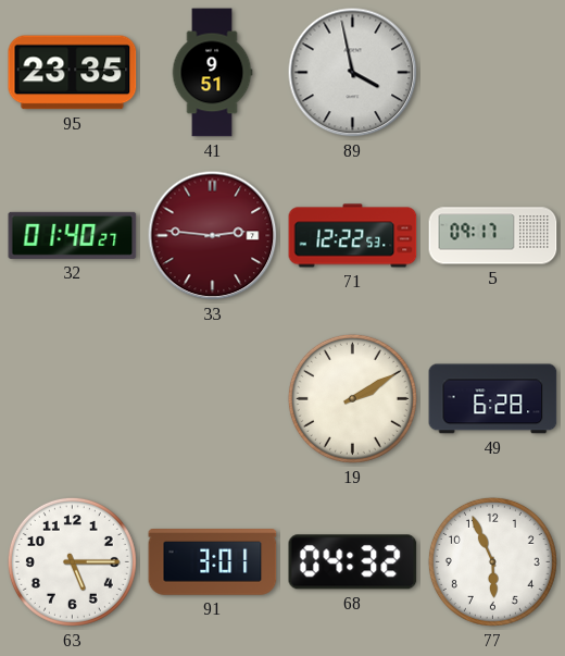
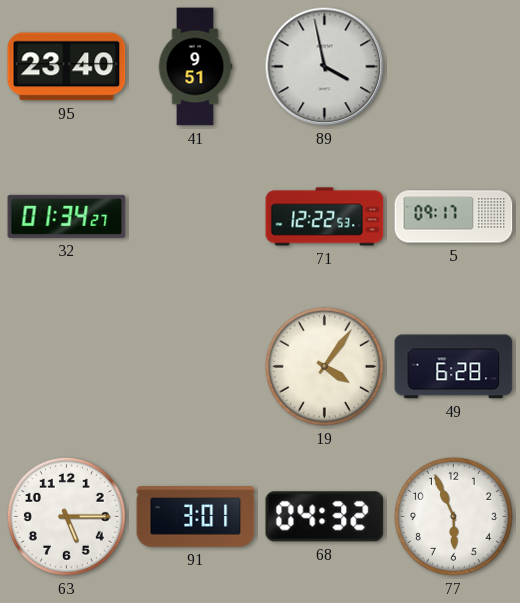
95: 23:35 -> 23:40 (67, 67)
32: 01:40 -> 01:34 (67, 216)
33: 2:46 -> none (213, 236)
19: 2:10 -> 4:06 (324, 366)
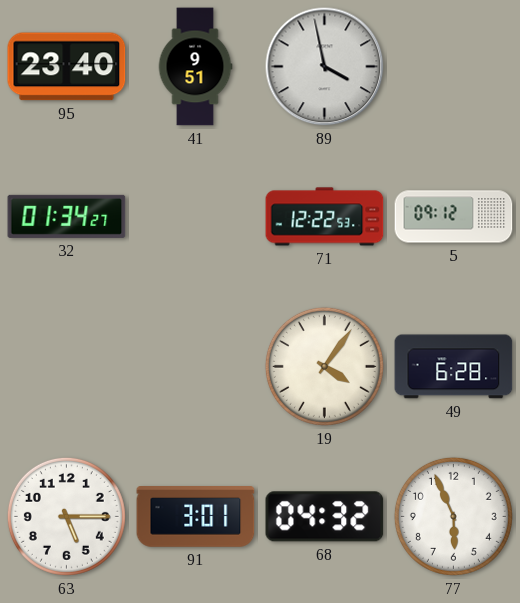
5: 09:17 -> 09:12 (454, 217)
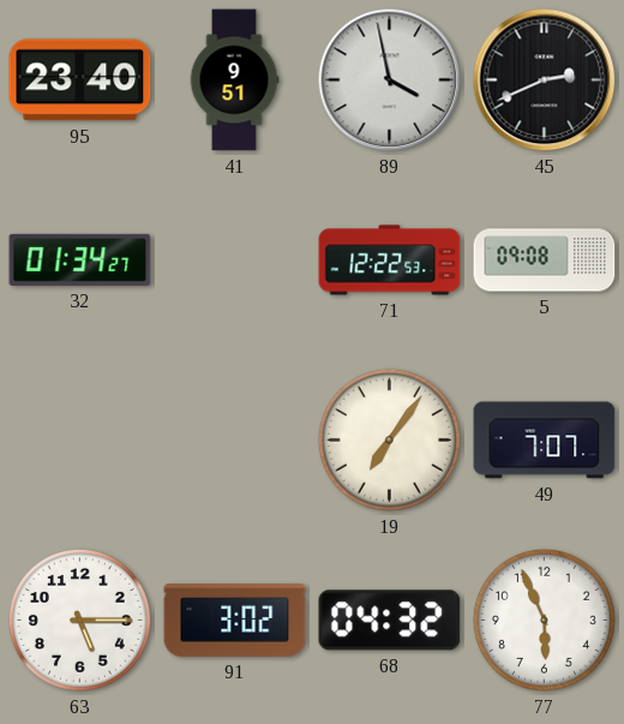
45: none -> 2:41 (545, 80)
5: 09:12 -> 09:08 (545, 261)
19: 4:06 -> 7:06 (389, 439)
49: 6:28 -> 7:07 (545, 441)
91: 3:01 -> 3:02 (235, 621)
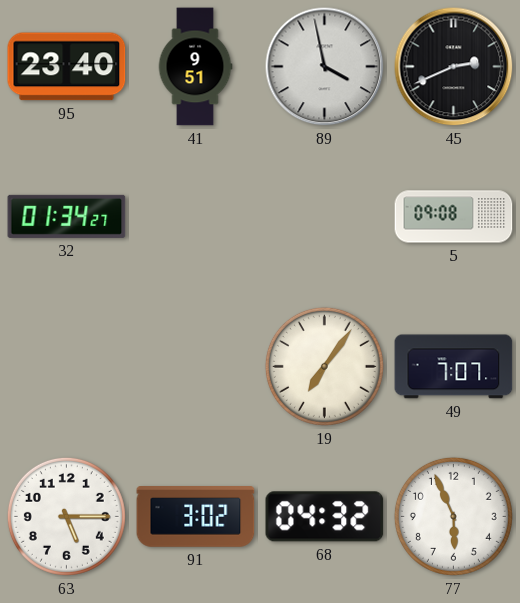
71: 12:22 -> none (390, 261)
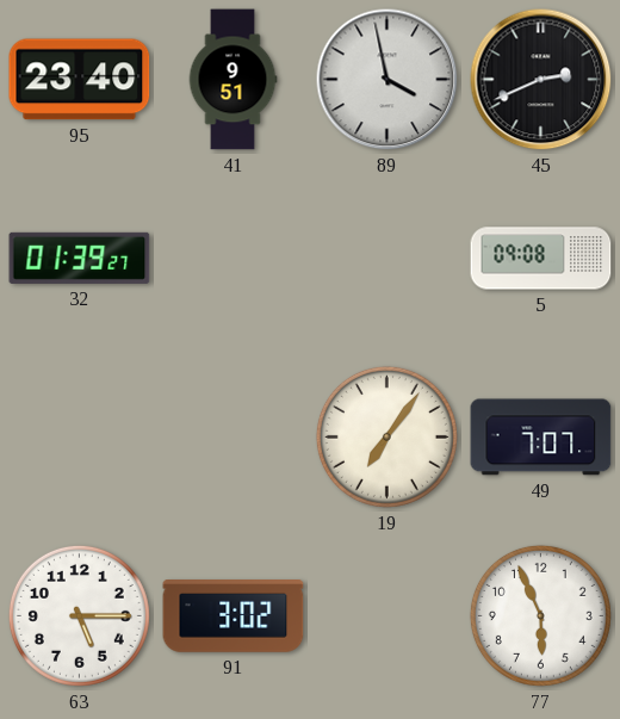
32: 01:34 -> 01:39 (80, 258)
68: 04:32 -> none (325, 517)
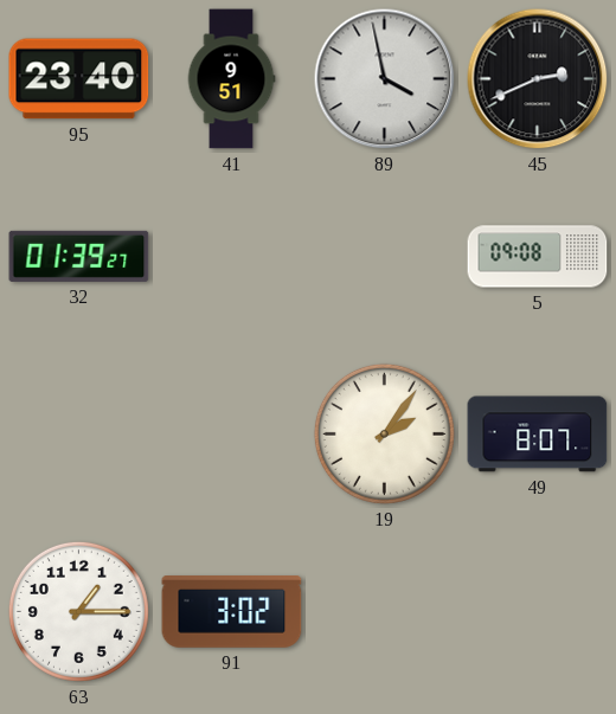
19: 7:06 -> 2:06 (384, 433)
49: 7:07 -> 8:07 (538, 435)
63: 5:15 -> 1:15 (78, 611)
77: 5:56 -> none (540, 615)
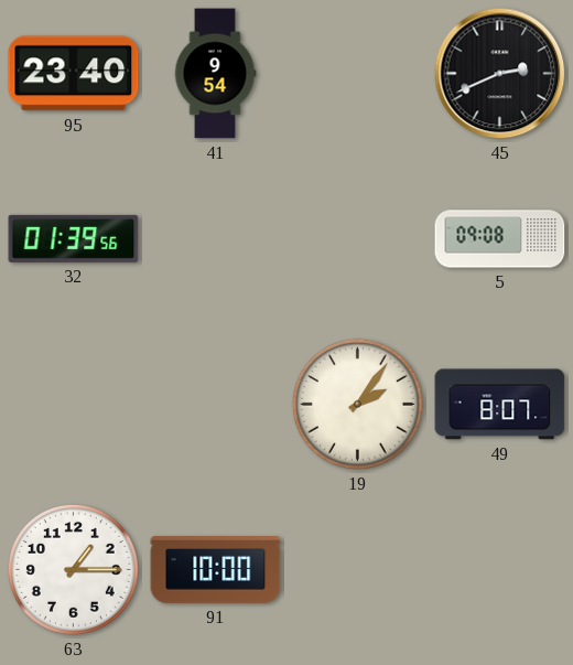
41: 9:51 -> 9:54 (215, 74)
89: 3:58 -> none (385, 79)
32: 01:39:27 -> 01:39:56 (74, 238)
91: 3:02 -> 10:00 (216, 570)
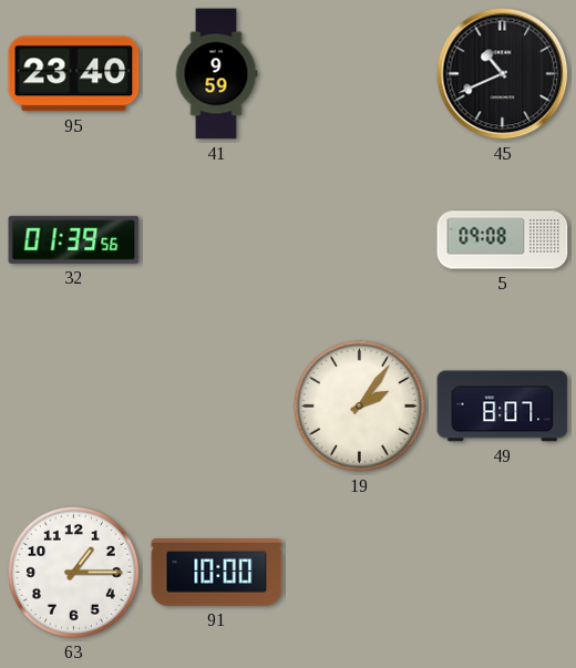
41: 9:54 -> 9:59 (216, 74)
45: 2:41 -> 10:41 (503, 74)
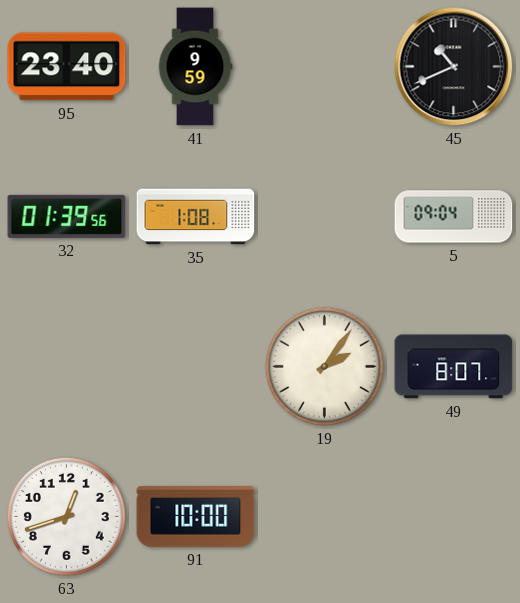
35: none -> 1:08 (196, 217)
5: 09:08 -> 09:04 (454, 217)
63: 1:15 -> 12:42 (66, 516)
